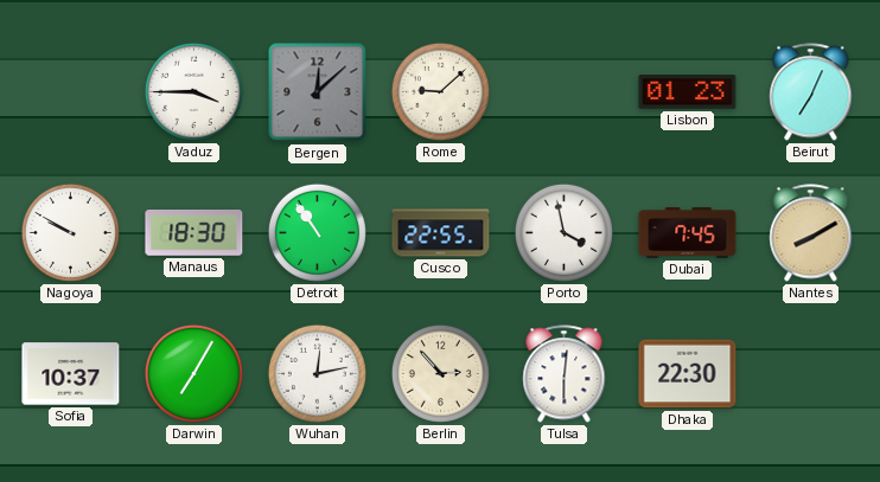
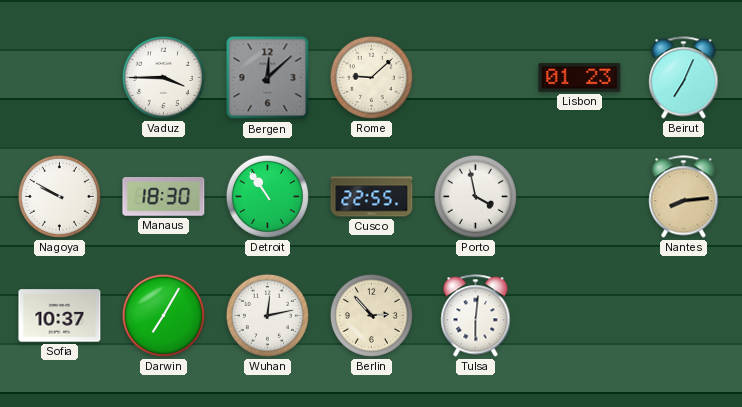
Dubai: 7:45 -> none (688, 233)
Nantes: 8:10 -> 8:14 (684, 197)
Dhaka: 22:30 -> none (688, 374)
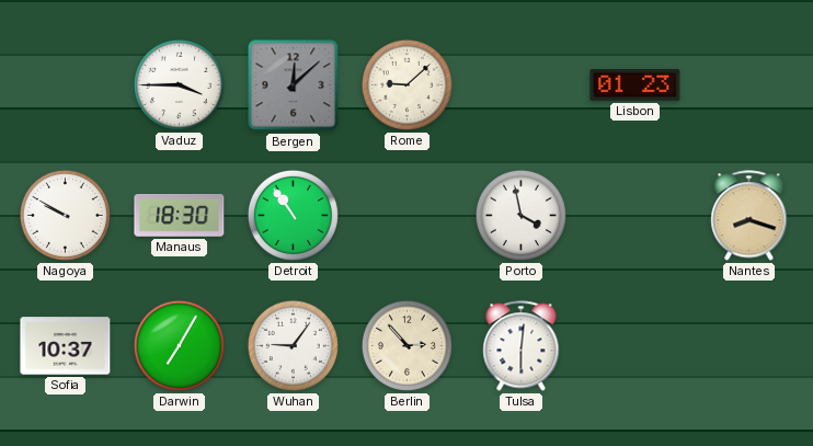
Beirut: 7:04 -> none (684, 78)
Cusco: 22:55 -> none (372, 197)
Nantes: 8:14 -> 8:18 (749, 216)
Wuhan: 12:13 -> 9:06 (293, 345)
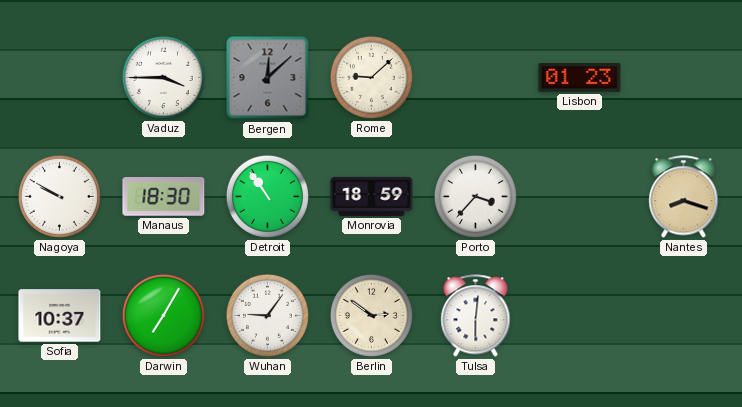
Monrovia: none -> 18:59 (372, 196)
Porto: 3:58 -> 3:37 (475, 196)
Berlin: 2:53 -> 2:51 (371, 315)
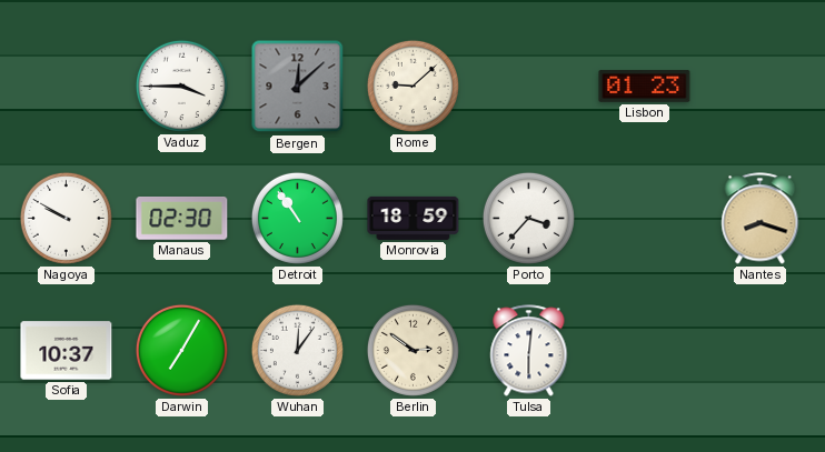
Manaus: 18:30 -> 02:30 (182, 219)
Wuhan: 9:06 -> 12:06 (297, 350)
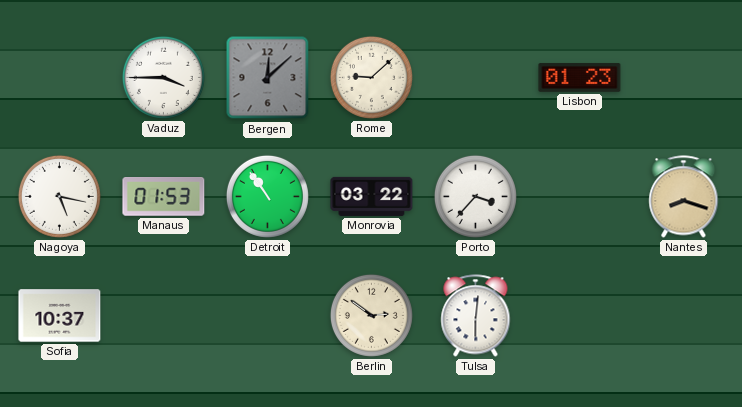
Nagoya: 9:50 -> 5:17 (59, 196)
Manaus: 02:30 -> 01:53 (164, 197)
Monrovia: 18:59 -> 03:22 (372, 196)
Darwin: 7:05 -> none (181, 350)
Wuhan: 12:06 -> none (297, 350)
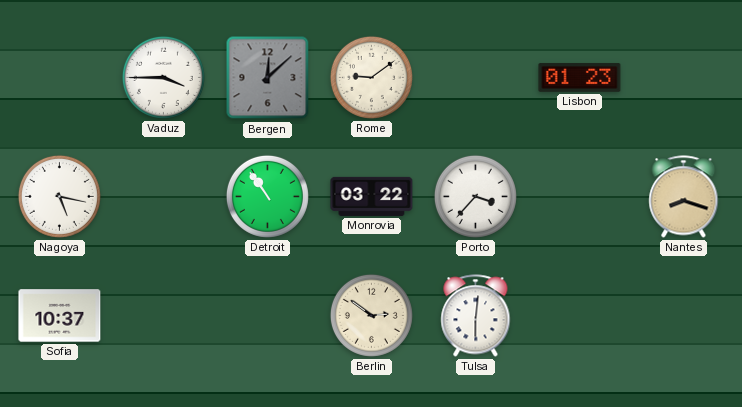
Rome: 9:08 -> 9:09 (371, 77)
Manaus: 01:53 -> none (164, 197)
